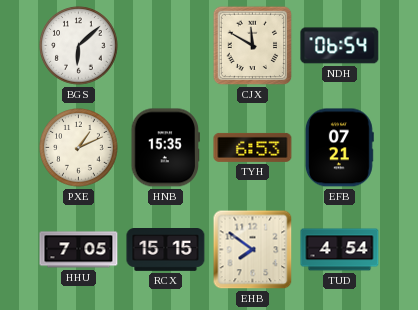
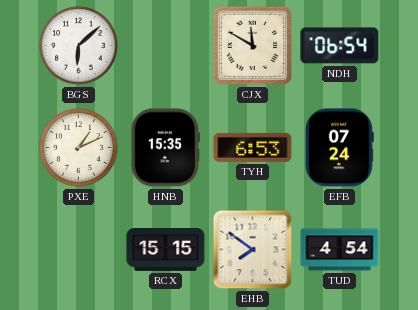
EFB: 07:21 -> 07:24 (339, 148)
HHU: 7:05 -> none (79, 250)
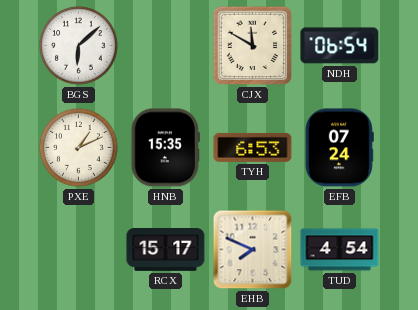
RCX: 15:15 -> 15:17 (166, 250)
EHB: 7:51 -> 7:49 (253, 250)
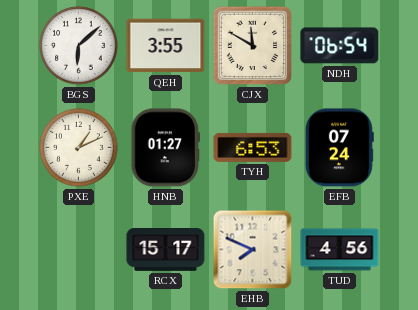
QEH: none -> 3:55 (166, 46)
HNB: 15:35 -> 01:27 (165, 148)
TUD: 4:54 -> 4:56 (340, 250)
